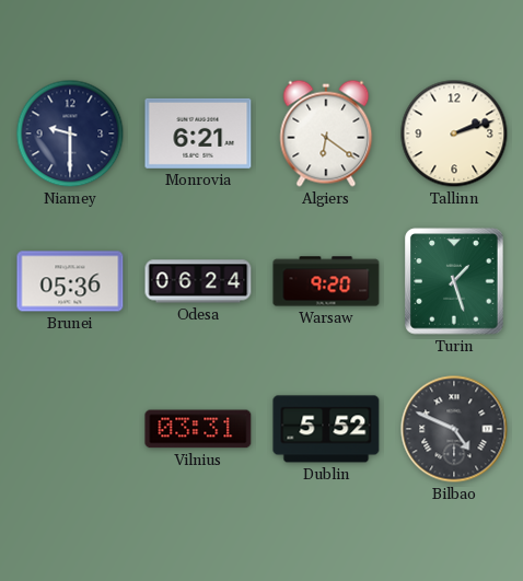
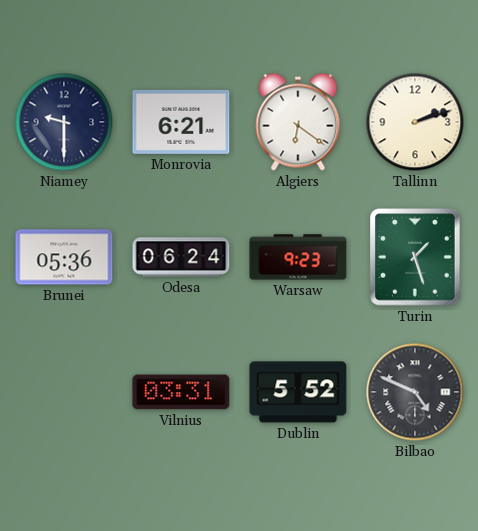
Warsaw: 9:20 -> 9:23 (298, 257)
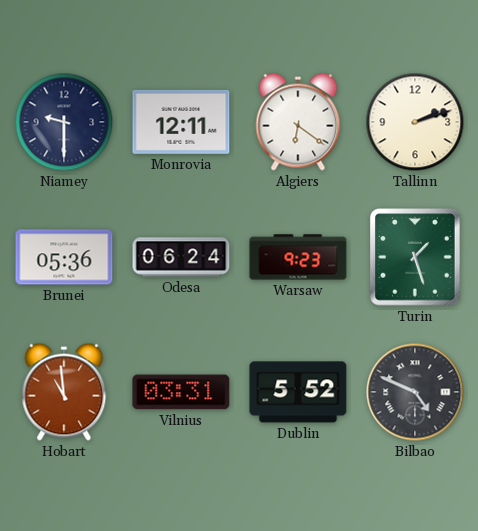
Monrovia: 6:21 -> 12:11 (181, 122)
Hobart: none -> 10:59 (64, 392)
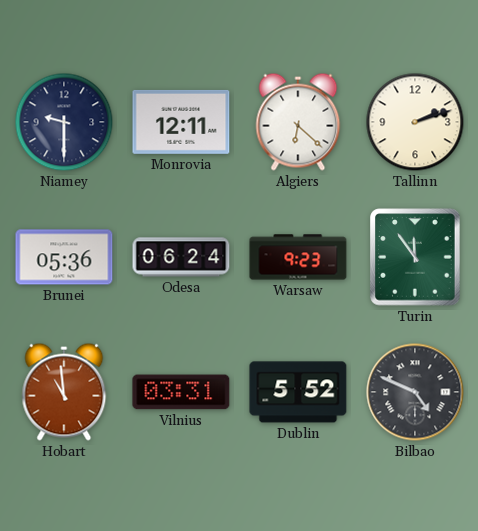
Algiers: 6:21 -> 6:22 (298, 122)
Turin: 1:27 -> 11:54 (415, 257)
